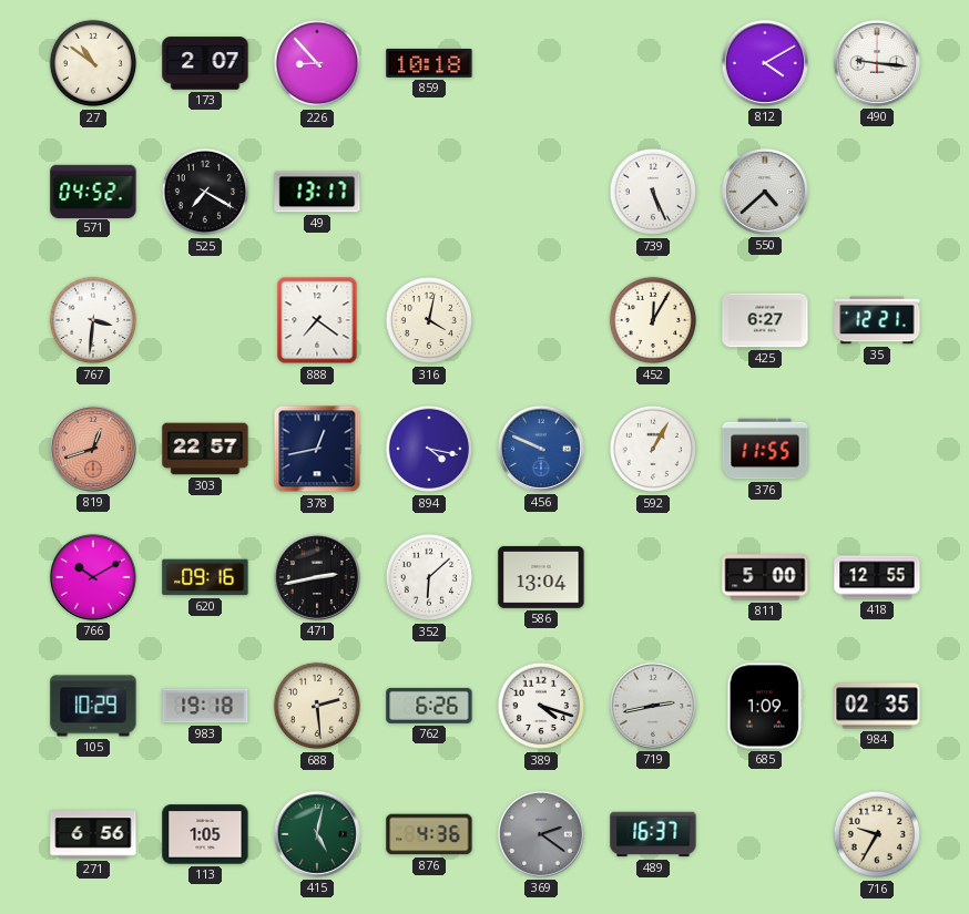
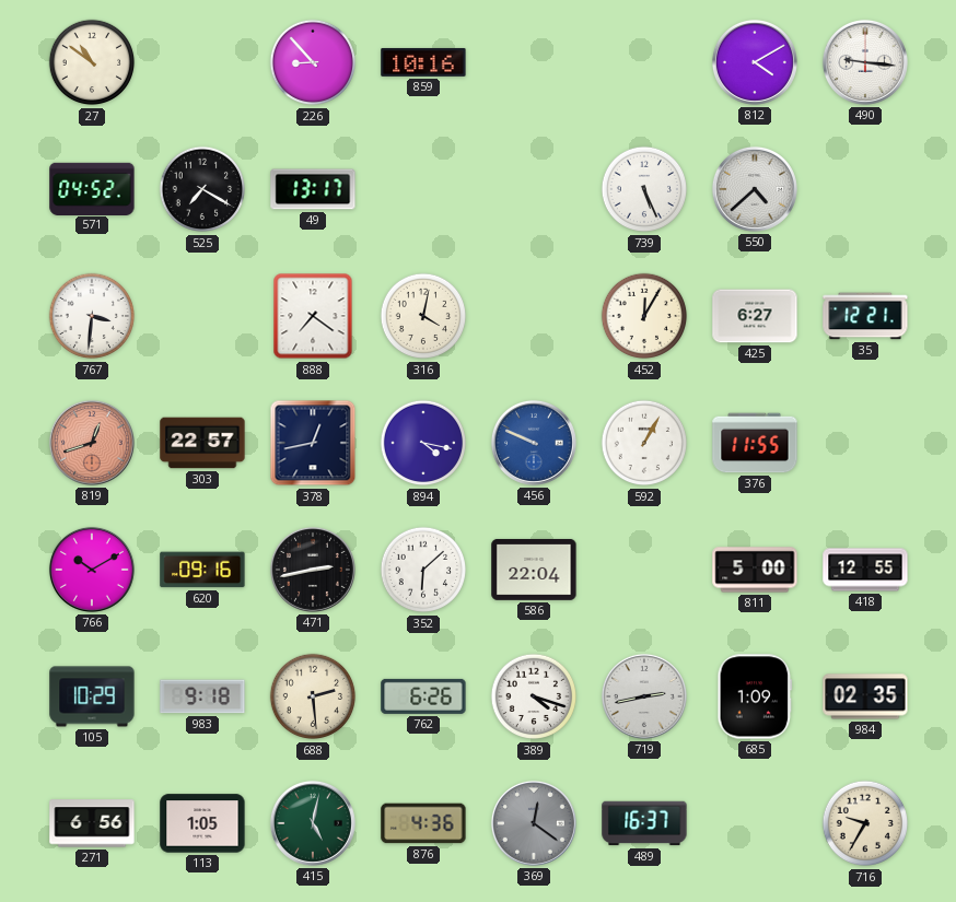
173: 2:07 -> none (205, 63)
859: 10:18 -> 10:16 (423, 62)
586: 13:04 -> 22:04 (534, 570)
983: 19:18 -> 9:18 (202, 696)
369: 2:21 -> 12:21 (534, 823)
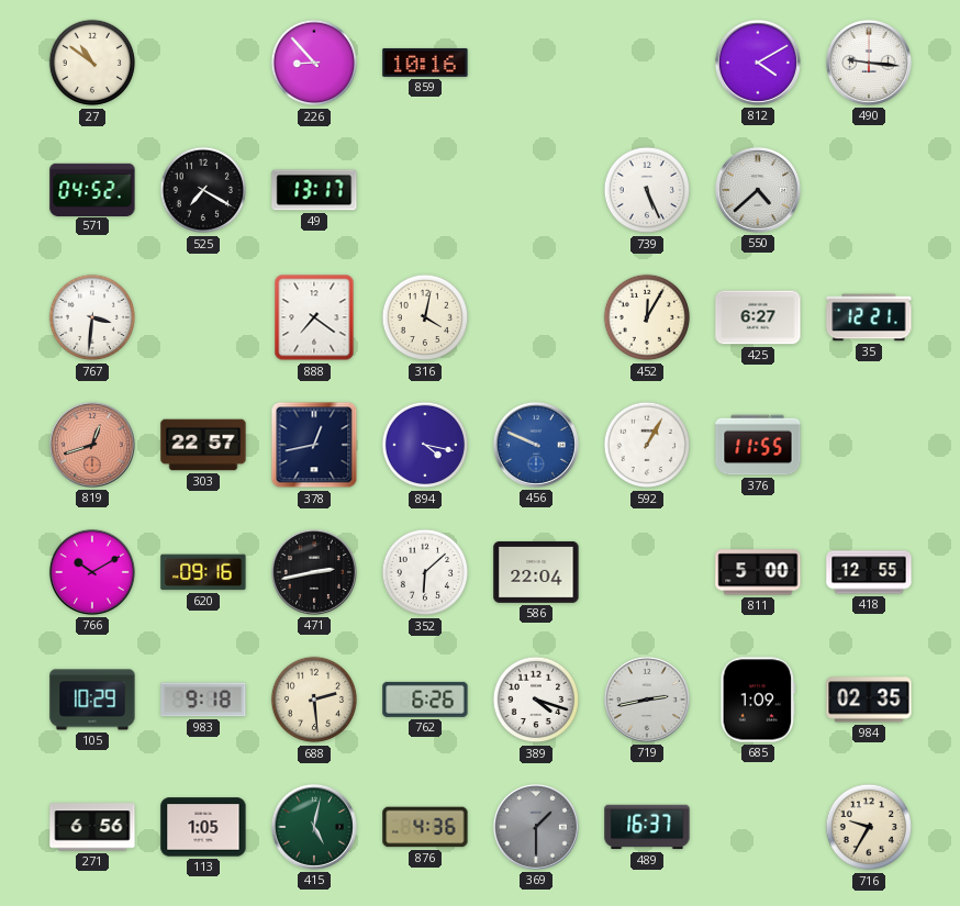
369: 12:21 -> 1:30 (536, 827)
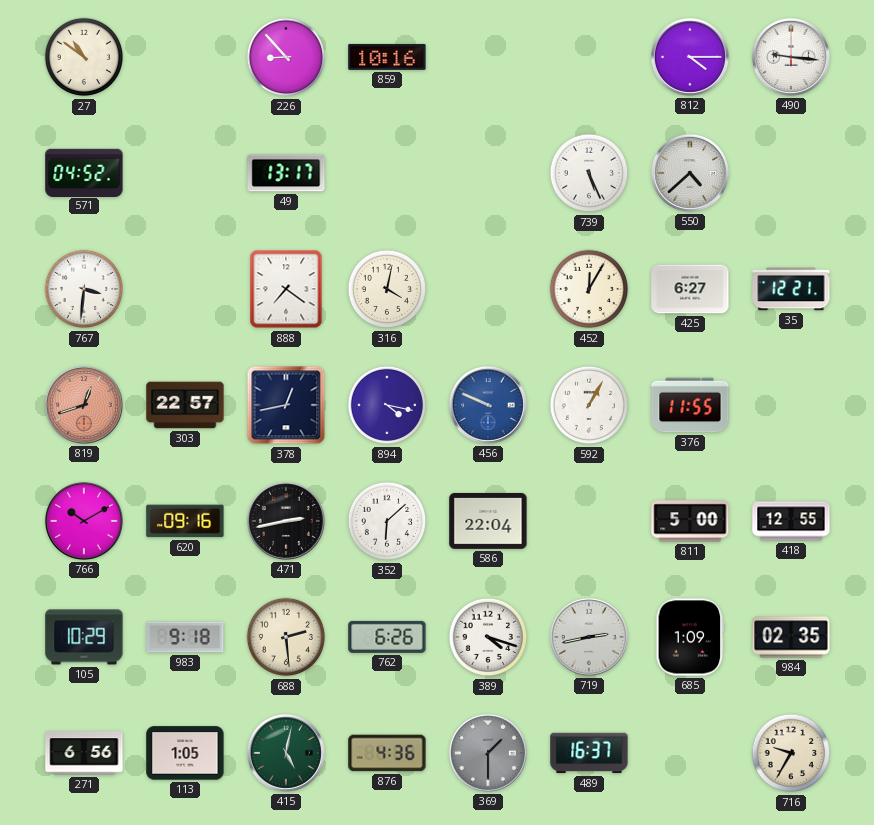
812: 4:10 -> 4:15 (690, 57)
525: 7:20 -> none (203, 190)
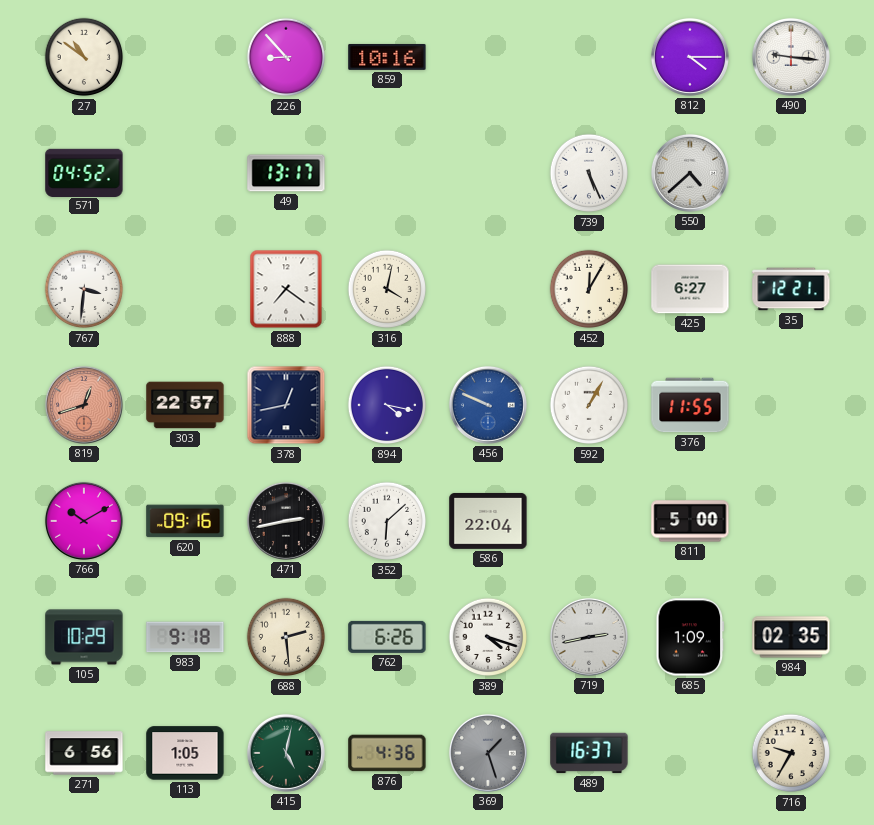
418: 12:55 -> none (791, 521)
369: 1:30 -> 1:27 (488, 753)
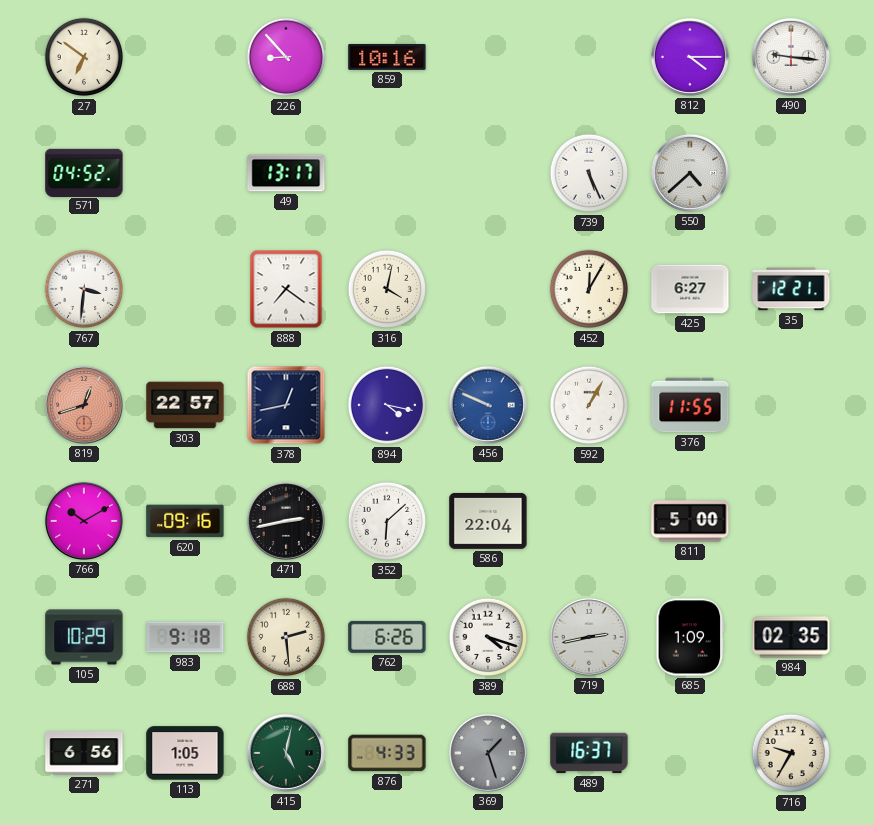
27: 10:51 -> 6:51 (84, 57)
876: 4:36 -> 4:33 (387, 753)
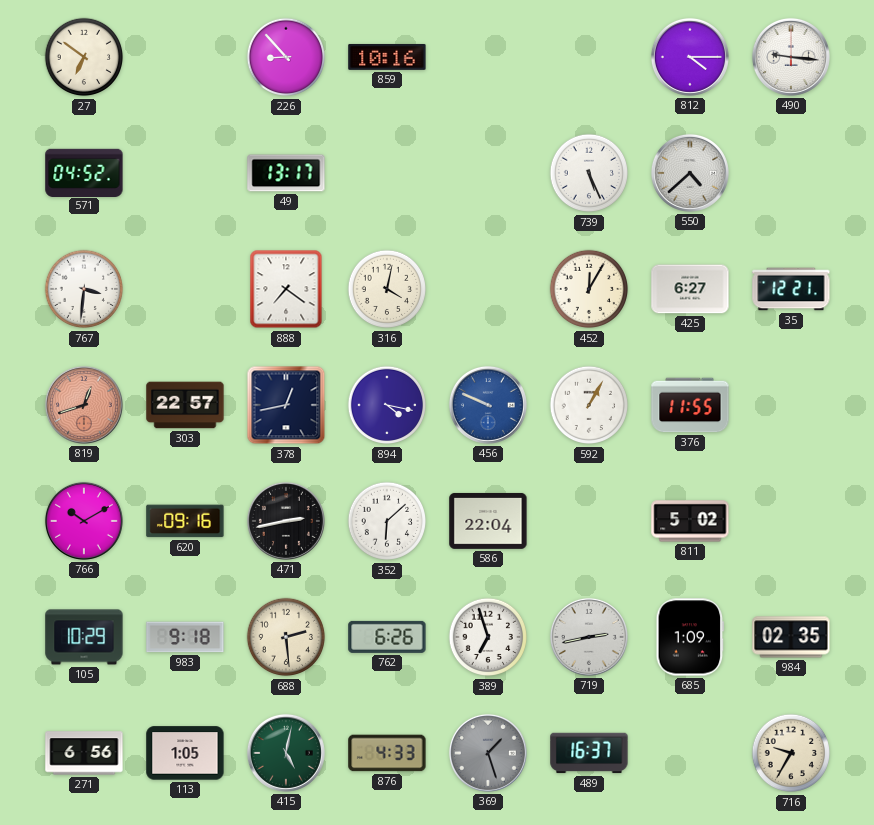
811: 5:00 -> 5:02 (690, 521)
389: 4:18 -> 6:57 (488, 637)
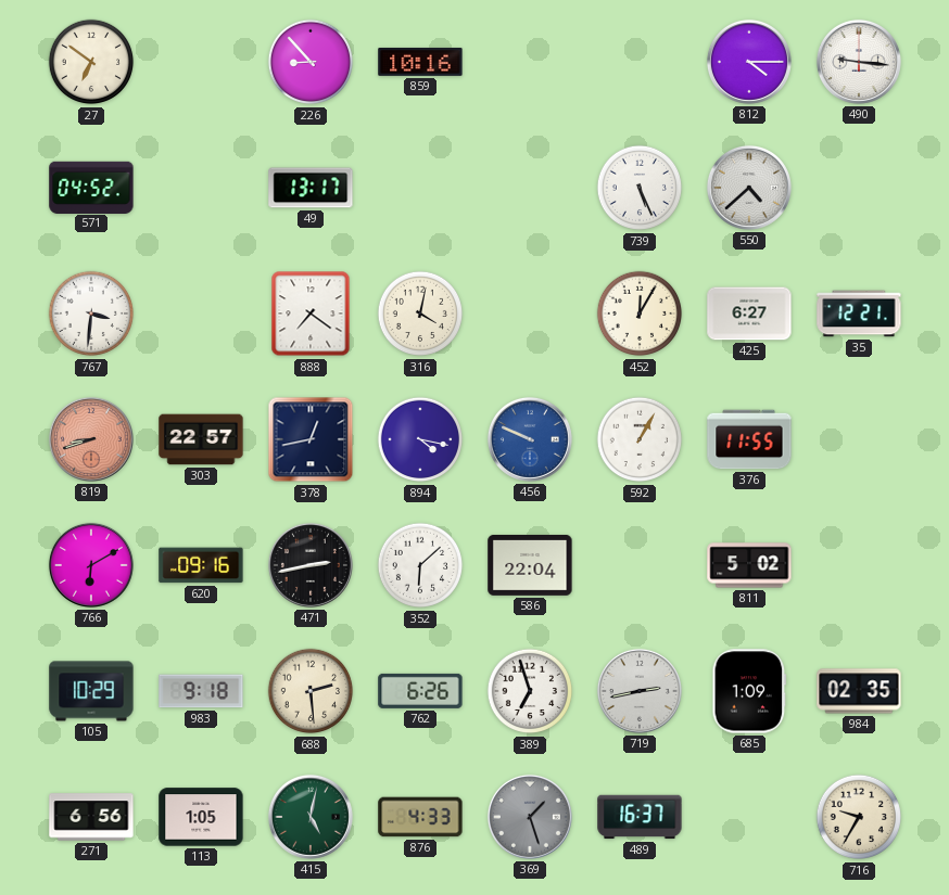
819: 12:42 -> 8:42 (91, 439)
766: 10:10 -> 6:10 (91, 565)
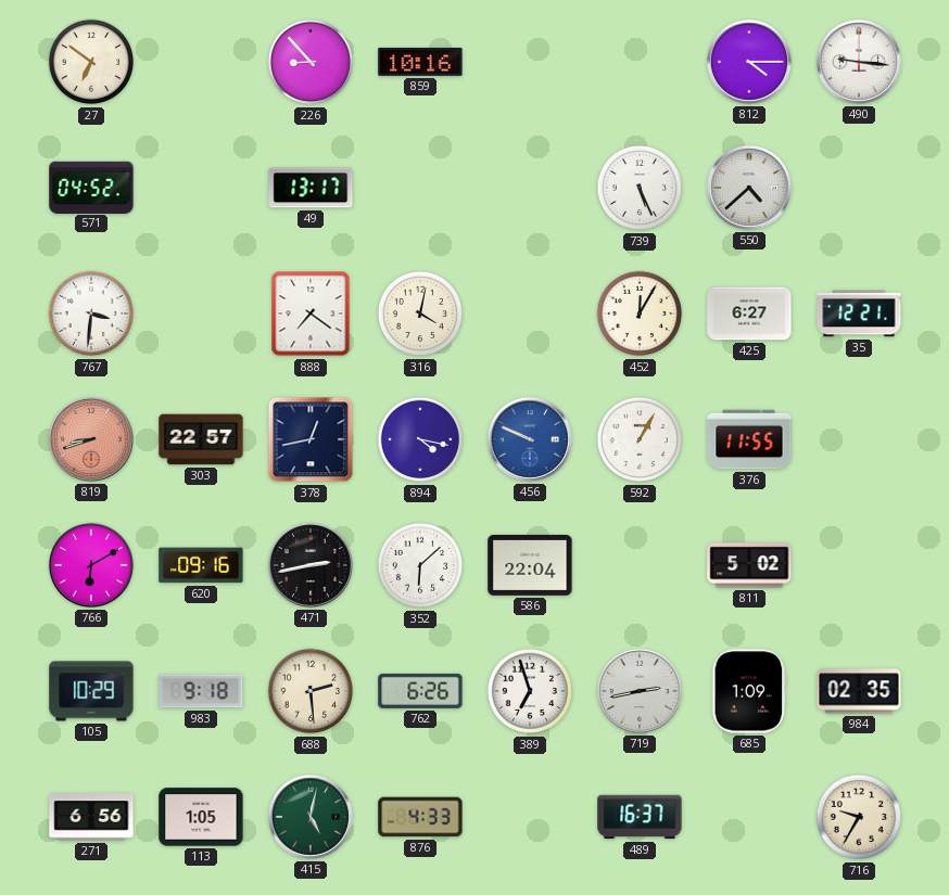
369: 1:27 -> none (530, 817)
